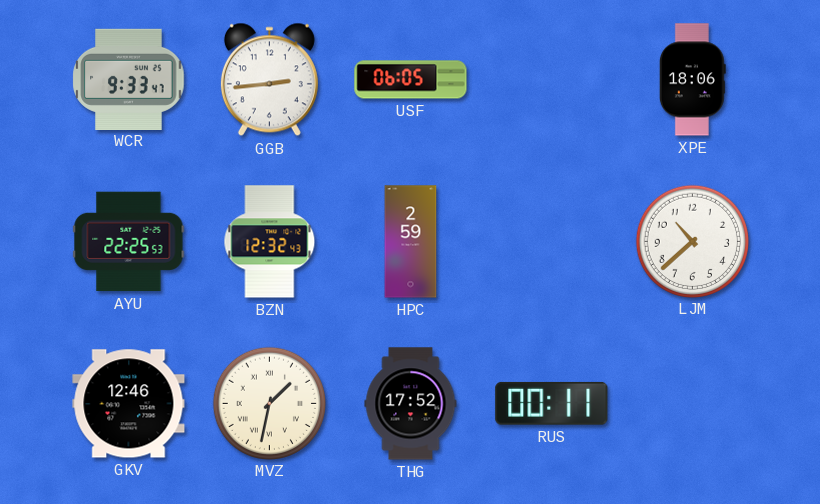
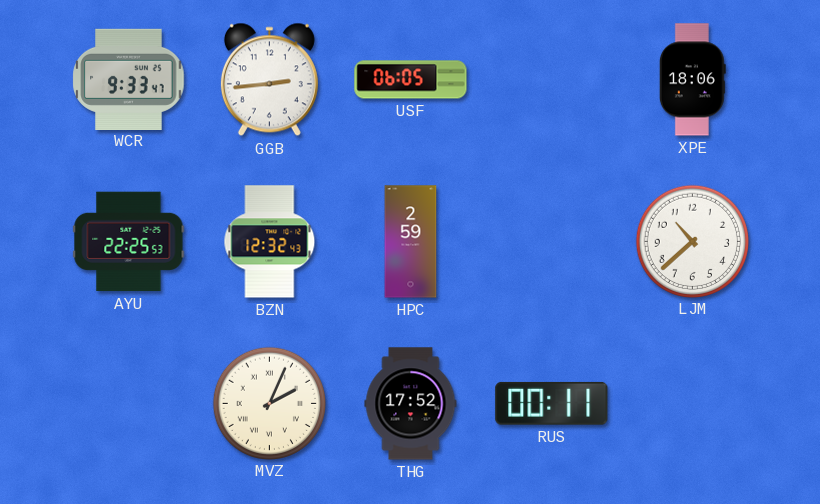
GKV: 12:46 -> none (129, 404)
MVZ: 1:32 -> 2:04 (269, 403)
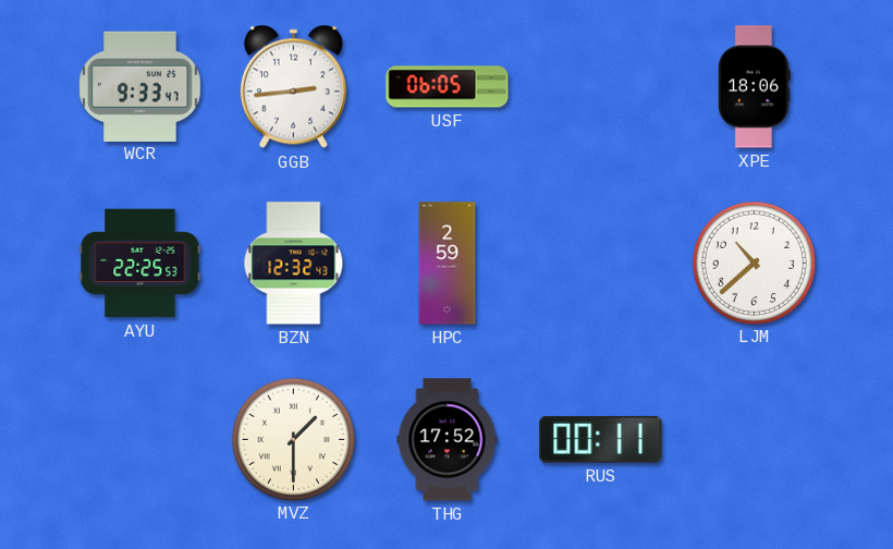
MVZ: 2:04 -> 1:30 (293, 439)
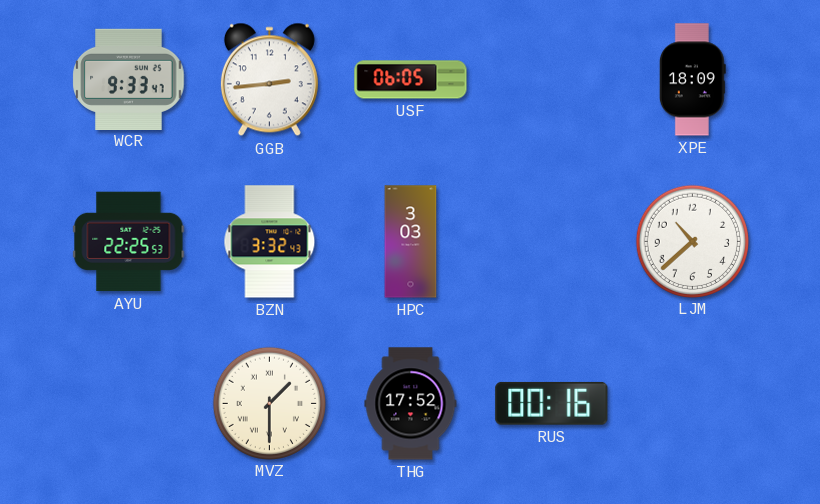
XPE: 18:06 -> 18:09 (692, 80)
BZN: 12:32 -> 3:32 (270, 242)
HPC: 2:59 -> 3:03 (411, 242)
RUS: 00:11 -> 00:16 (552, 403)
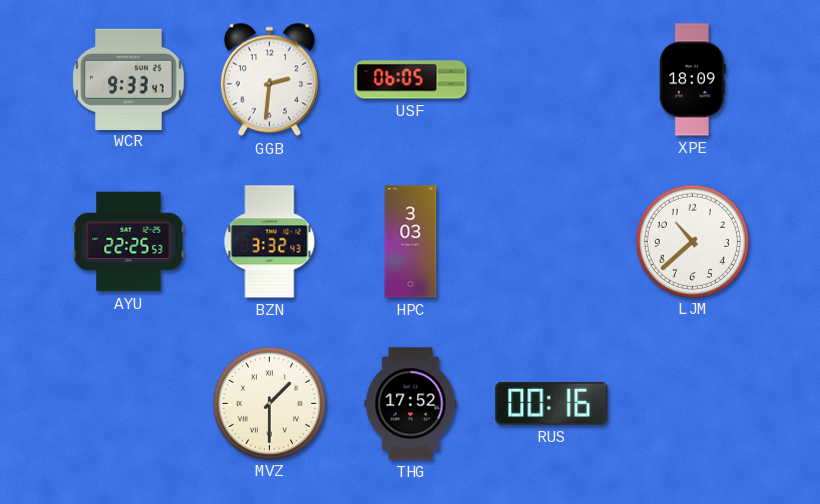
GGB: 2:44 -> 2:31 (269, 80)
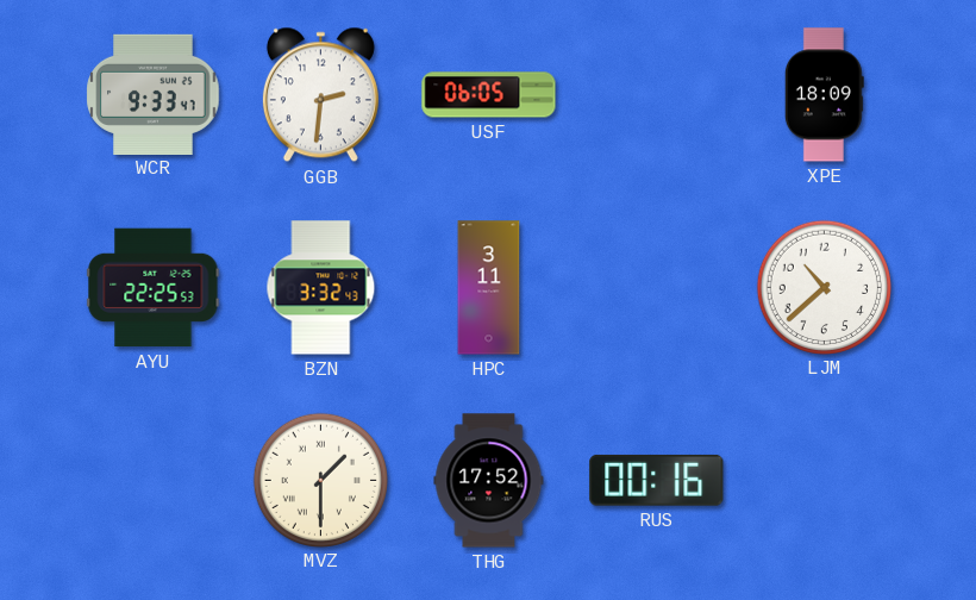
HPC: 3:03 -> 3:11 (489, 288)
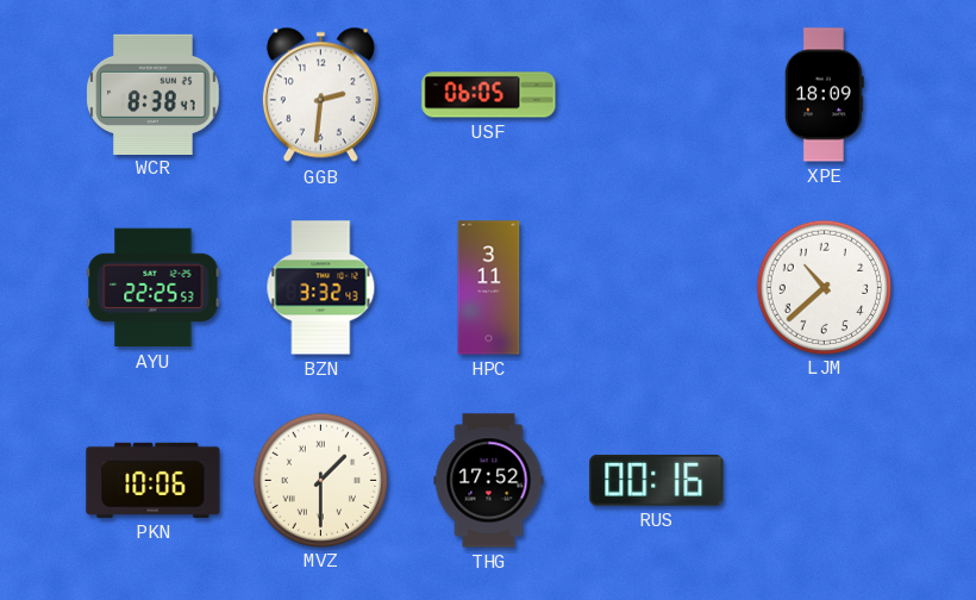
WCR: 9:33 -> 8:38 (154, 94)
PKN: none -> 10:06 (154, 480)
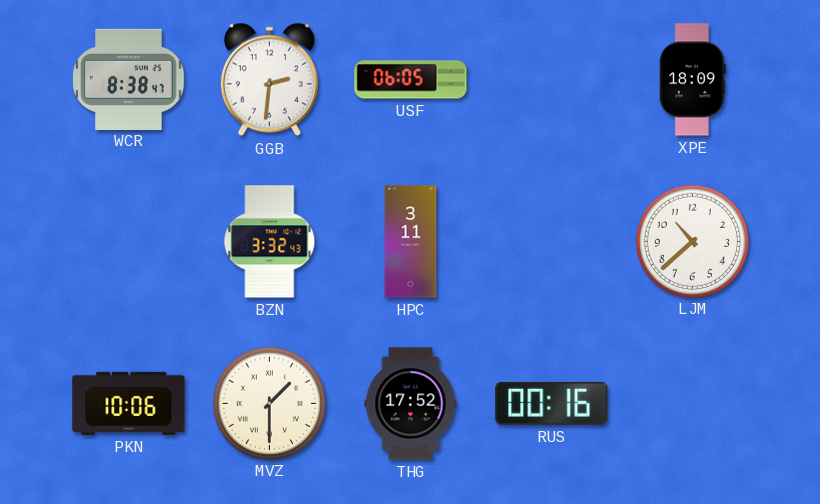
AYU: 22:25 -> none (154, 288)
